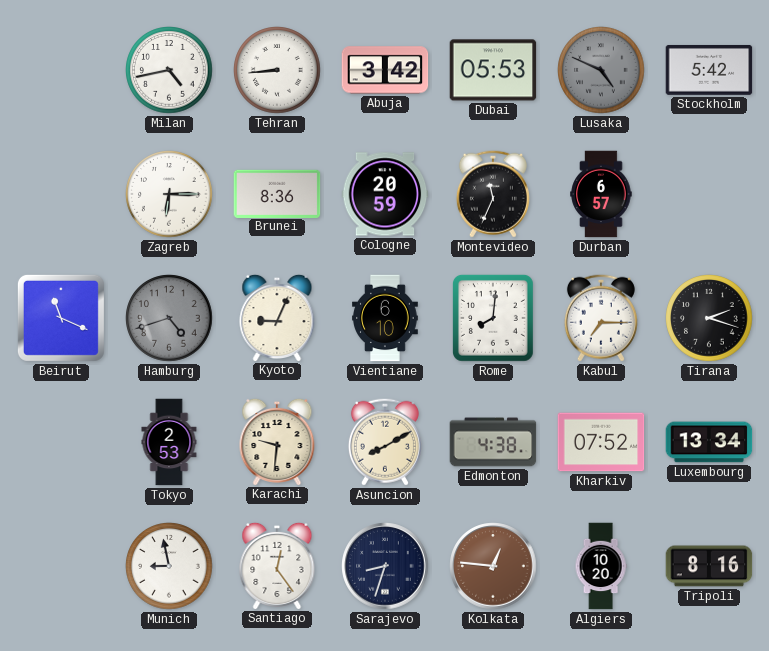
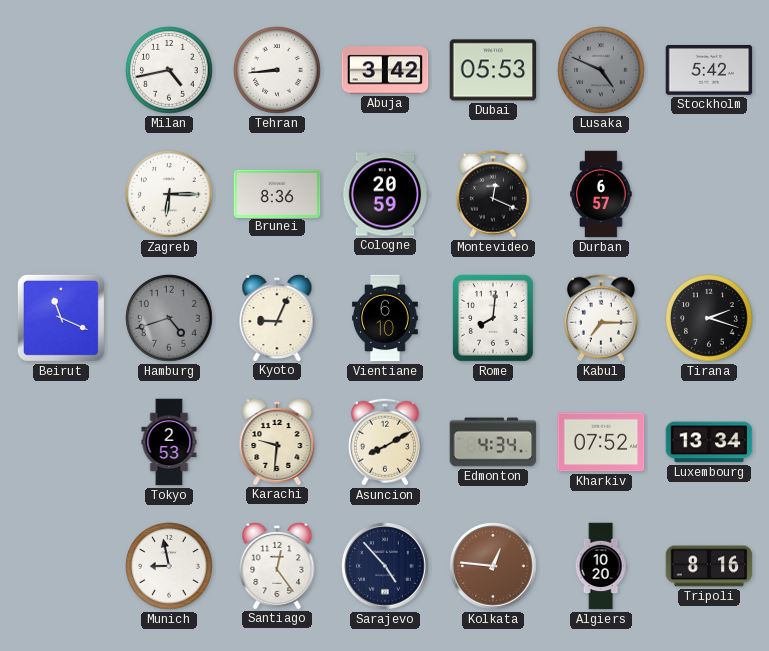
Montevideo: 11:34 -> 12:19 (493, 194)
Edmonton: 4:38 -> 4:34 (493, 442)
Sarajevo: 8:33 -> 4:53 (385, 566)
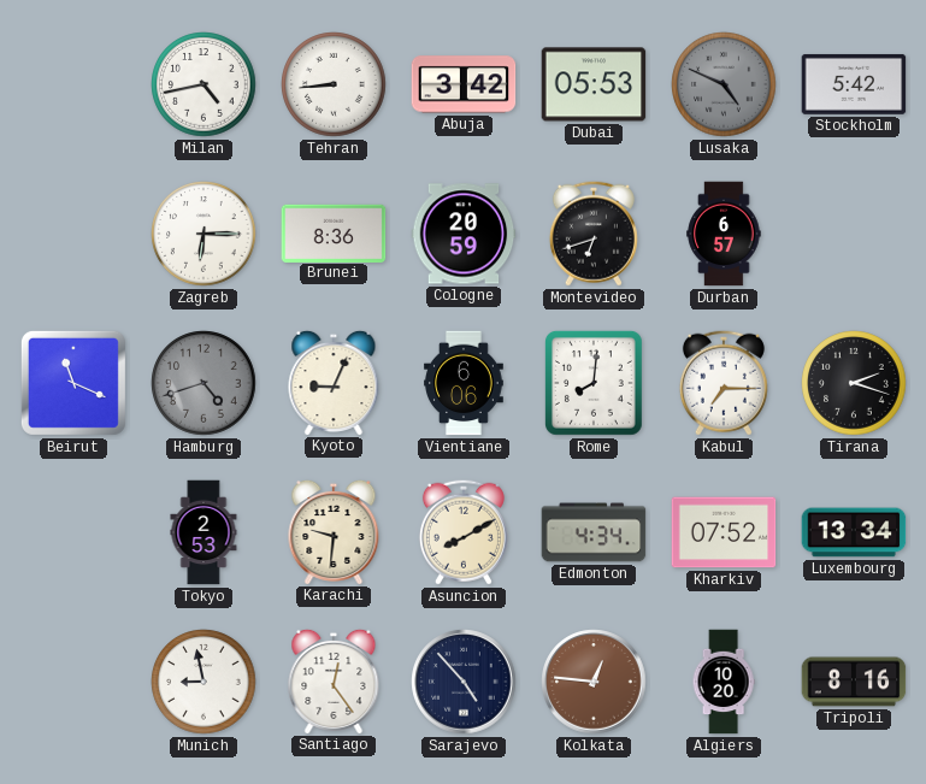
Montevideo: 12:19 -> 6:42 (594, 234)
Vientiane: 6:10 -> 6:06 (465, 383)
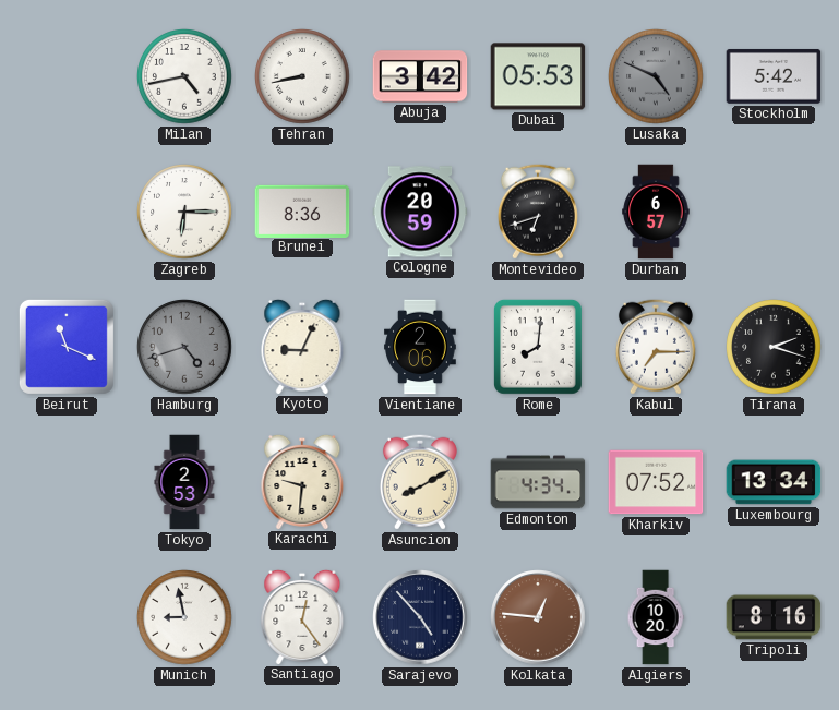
Tehran: 8:44 -> 8:43 (302, 76)
Vientiane: 6:06 -> 2:06 (421, 347)
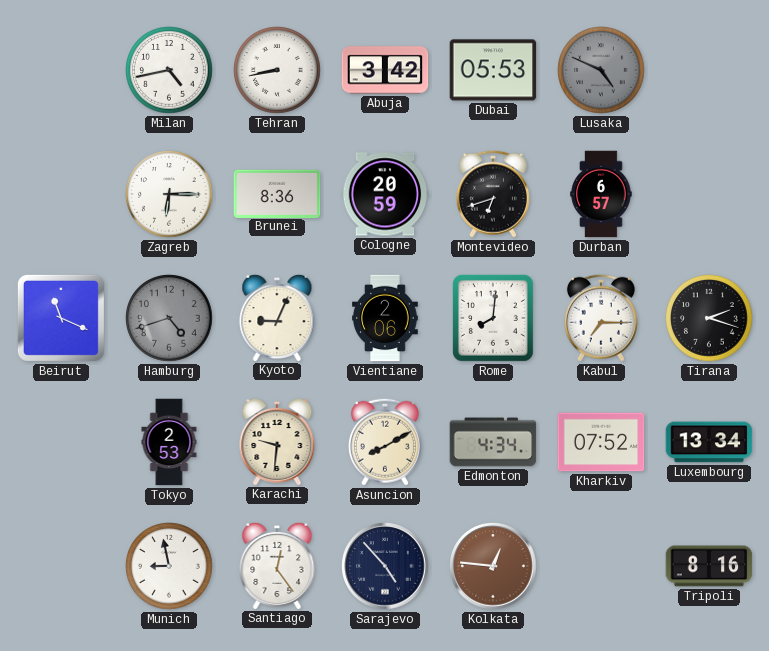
Stockholm: 5:42 -> none (774, 76)
Algiers: 10:20 -> none (656, 617)
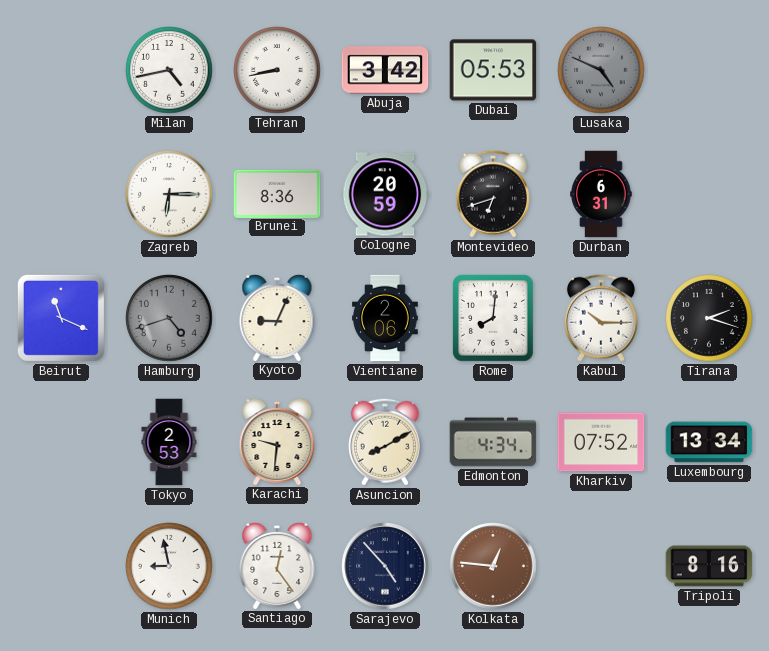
Durban: 6:57 -> 6:31 (601, 194)
Kabul: 7:15 -> 10:15 (601, 318)
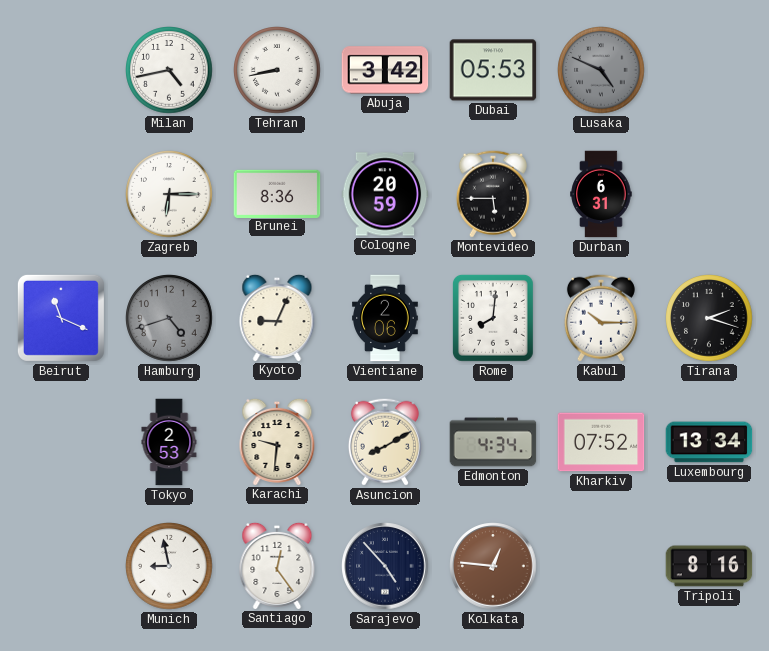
Montevideo: 6:42 -> 5:45 (493, 194)
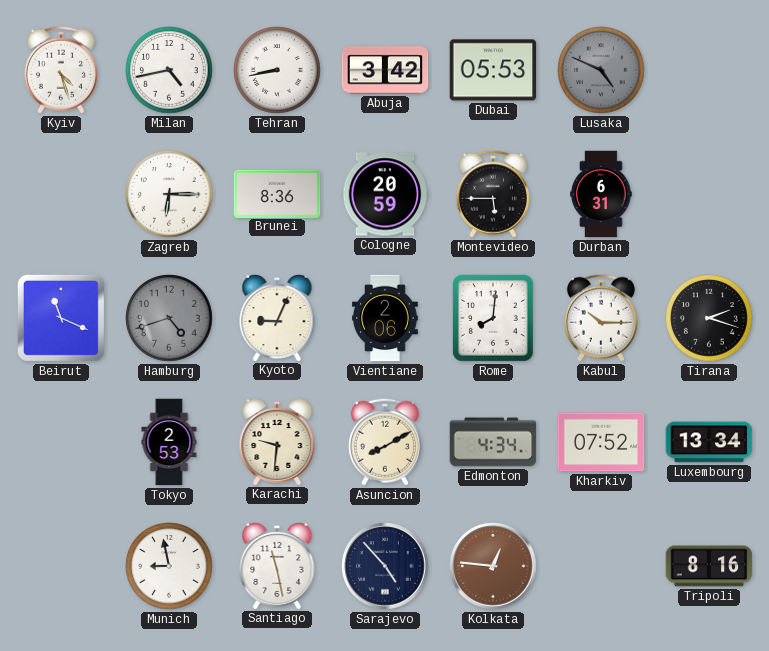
Kyiv: none -> 4:27 (61, 70)
Santiago: 12:24 -> 11:28 (277, 565)
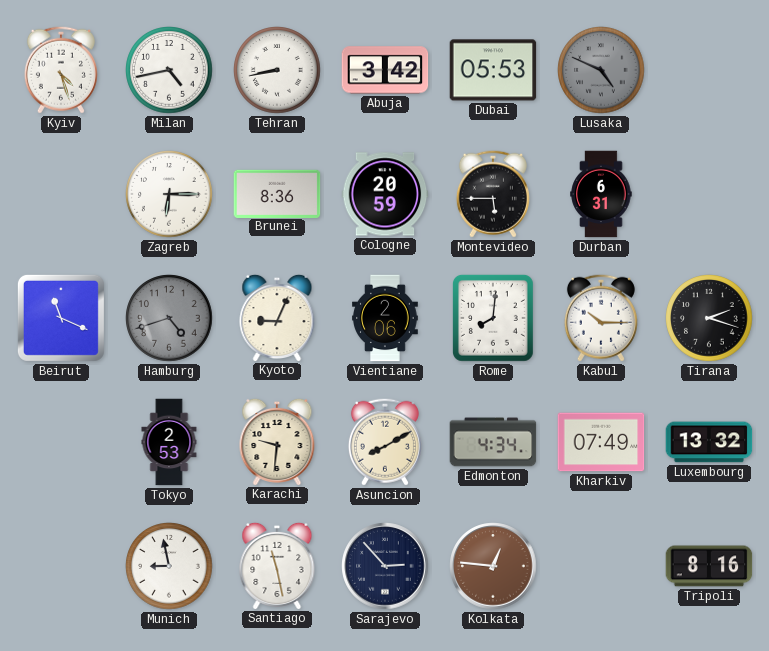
Kharkiv: 07:52 -> 07:49 (601, 442)
Luxembourg: 13:34 -> 13:32 (709, 442)
Sarajevo: 4:53 -> 2:53 (385, 566)
